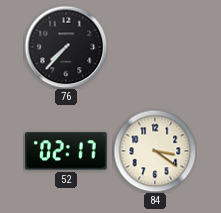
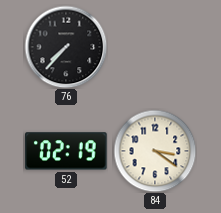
52: 02:17 -> 02:19 (66, 151)
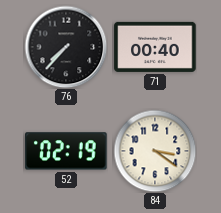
71: none -> 00:40 (155, 47)
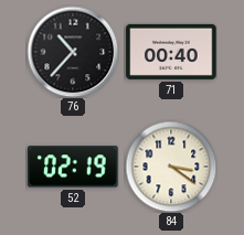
76: 7:37 -> 10:37 (73, 52)
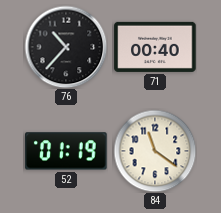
52: 02:19 -> 01:19 (66, 151)
84: 3:21 -> 11:21 (155, 151)
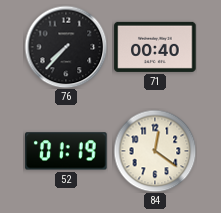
76: 10:37 -> 7:37 (66, 47)
84: 11:21 -> 12:21 (155, 151)
